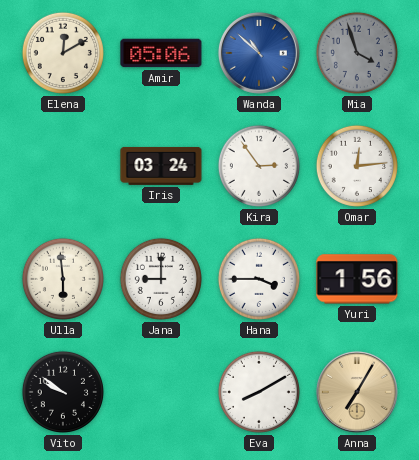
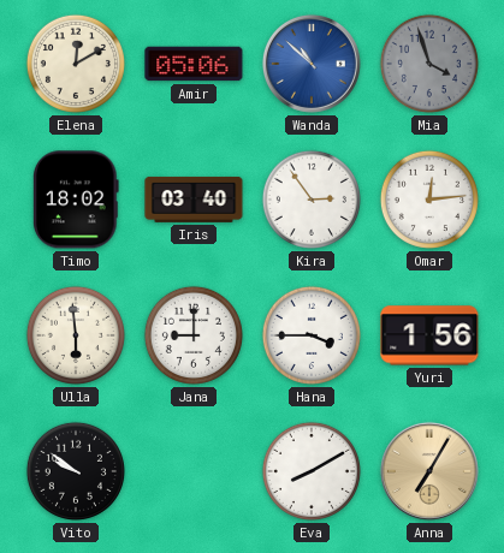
Timo: none -> 18:02 (76, 200)
Iris: 03:24 -> 03:40 (194, 200)
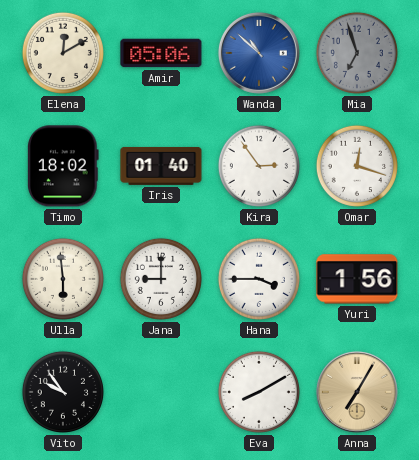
Mia: 3:57 -> 6:57 (357, 53)
Iris: 03:40 -> 01:40 (161, 166)
Omar: 12:14 -> 12:18 (357, 166)
Vito: 9:51 -> 9:54 (63, 392)
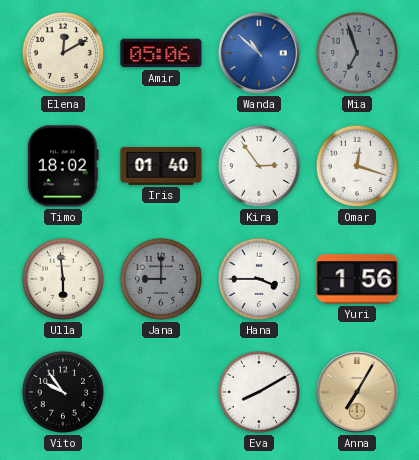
Jana dial: white -> grey (161, 279)
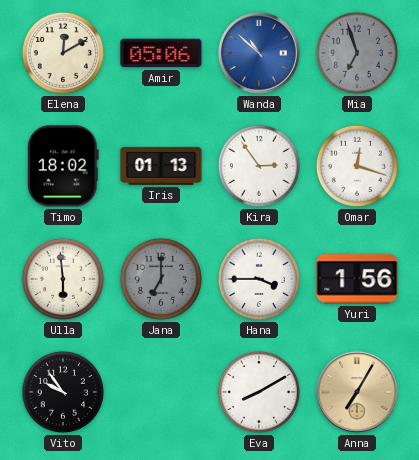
Iris: 01:40 -> 01:13 (161, 166)
Jana: 9:00 -> 7:00 (161, 279)
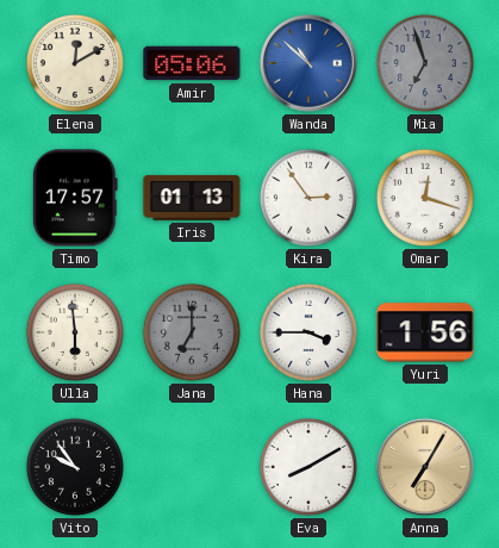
Timo: 18:02 -> 17:57 (75, 198)
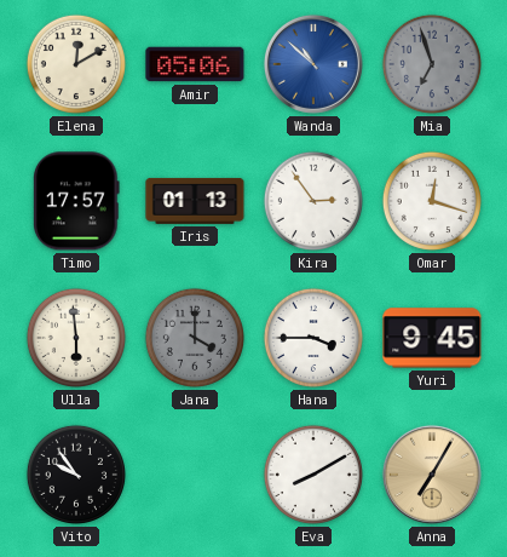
Jana: 7:00 -> 4:00 (195, 338)
Yuri: 1:56 -> 9:45 (432, 338)
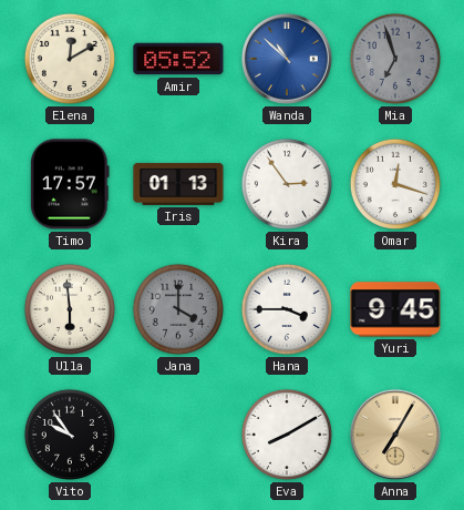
Amir: 05:06 -> 05:52 (178, 59)
